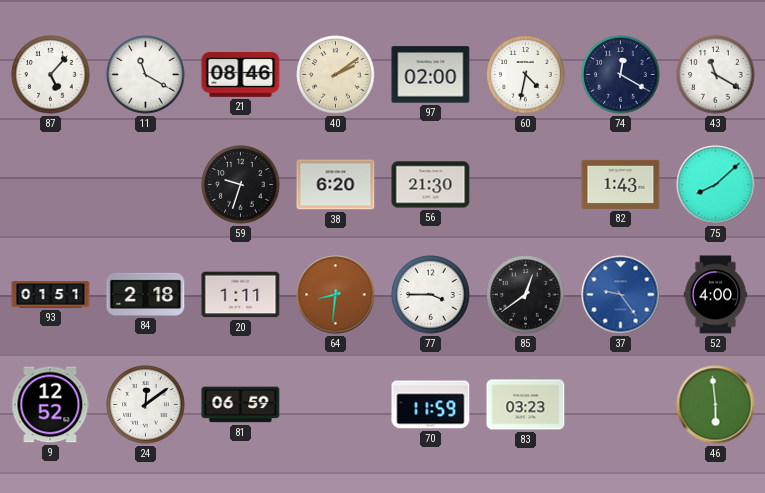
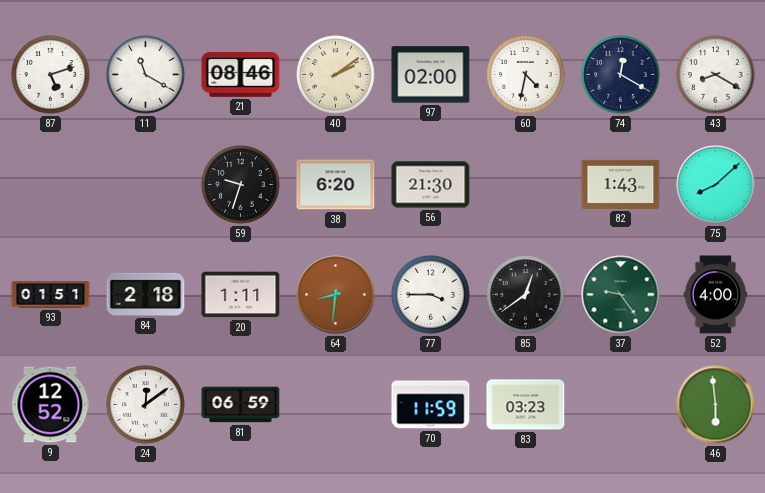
87: 5:07 -> 5:12 (51, 75)
43: 11:20 -> 8:20 (716, 75)
37 dial: blue -> green (621, 295)
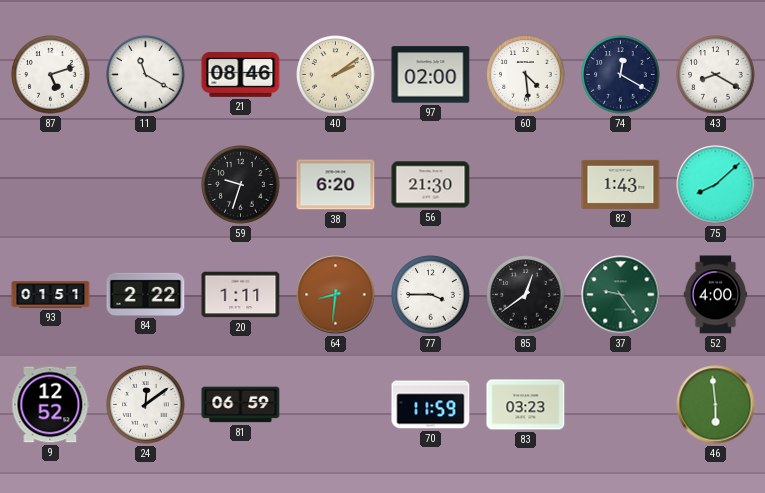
60: 4:32 -> 4:29 (526, 75)
84: 2:18 -> 2:22 (146, 294)
